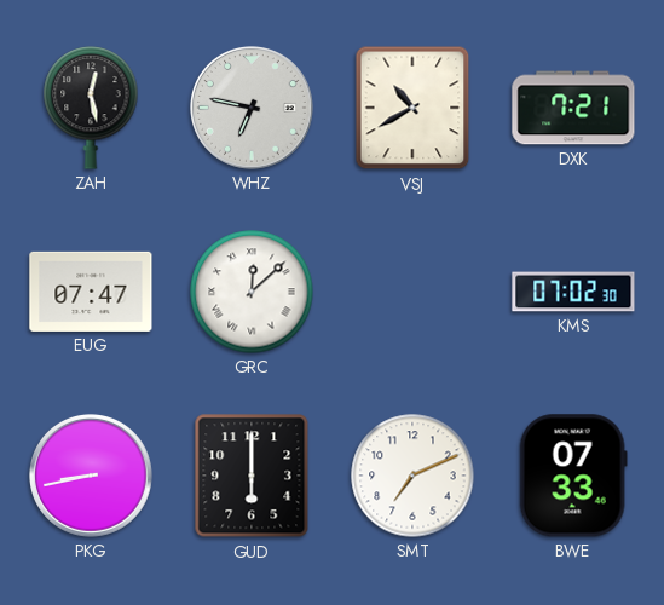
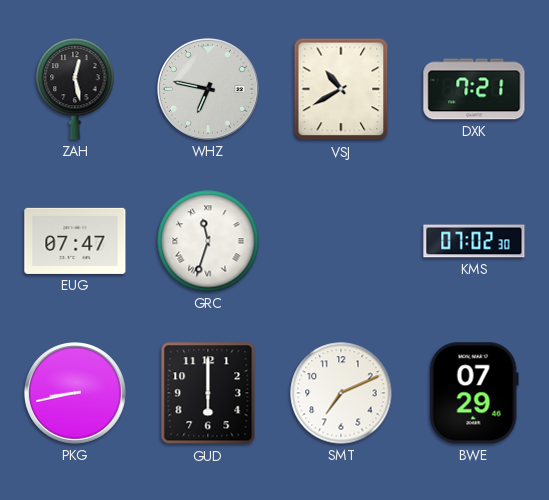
GRC: 12:08 -> 11:33 (208, 241)
BWE: 07:33 -> 07:29 (474, 393)
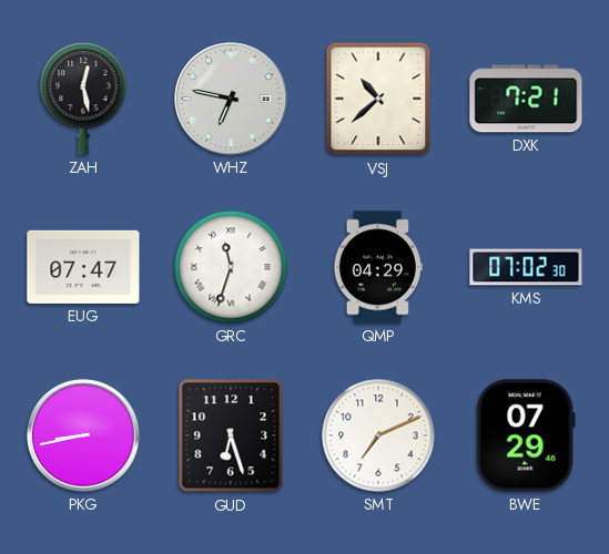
VSJ: 10:40 -> 10:38 (378, 99)
QMP: none -> 04:29 (378, 267)
GUD: 6:00 -> 6:27 (231, 435)
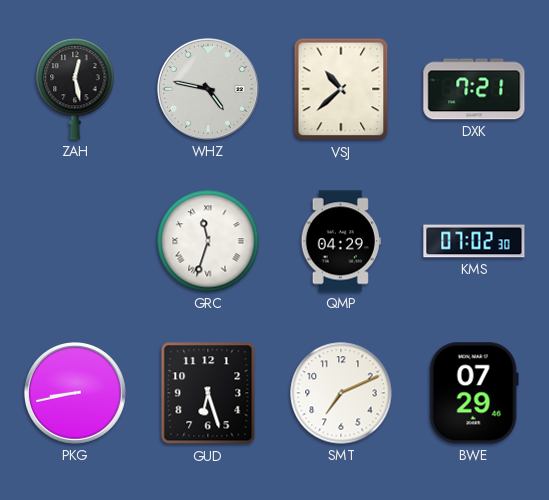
WHZ: 6:47 -> 4:47 (209, 90)
EUG: 07:47 -> none (83, 267)
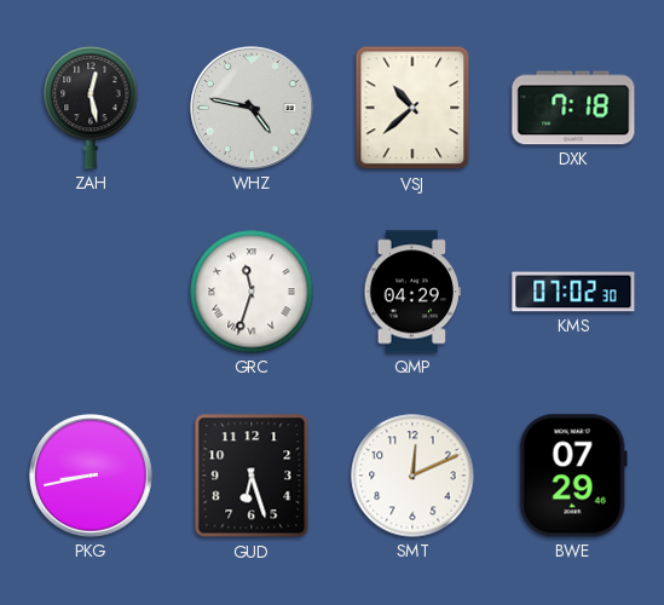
DXK: 7:21 -> 7:18 (573, 108)
SMT: 7:11 -> 12:11 (412, 476)
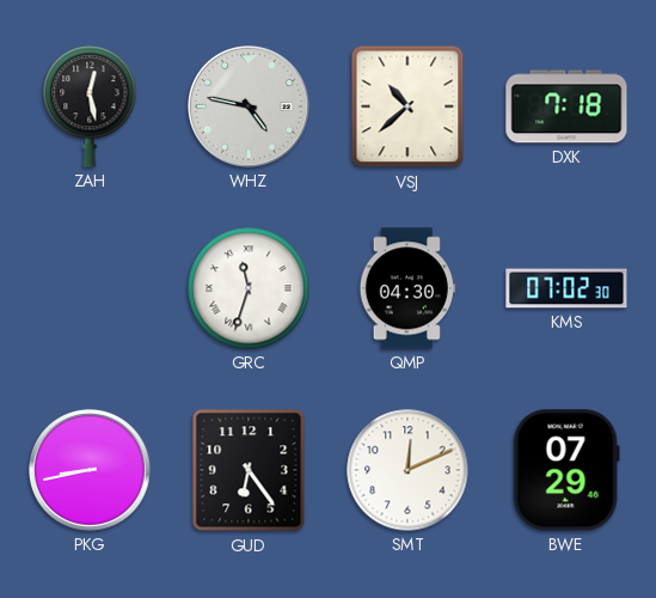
QMP: 04:29 -> 04:30 (407, 288)
GUD: 6:27 -> 6:24 (249, 470)
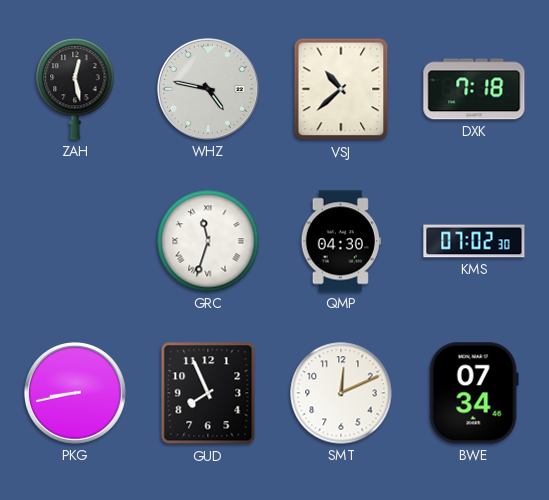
GUD: 6:24 -> 7:56 (208, 393)
BWE: 07:29 -> 07:34 (474, 393)
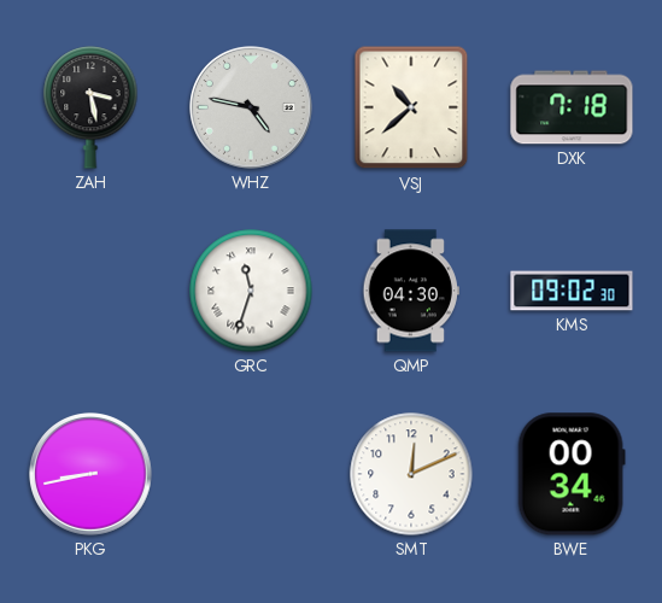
ZAH: 12:28 -> 3:28 (90, 107)
KMS: 07:02 -> 09:02 (572, 291)
GUD: 7:56 -> none (208, 393)
BWE: 07:34 -> 00:34 (572, 474)
